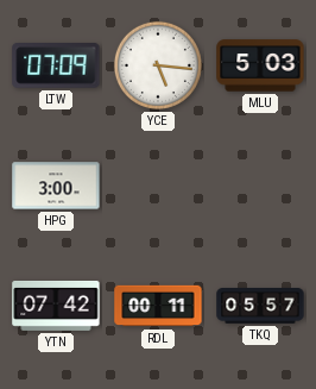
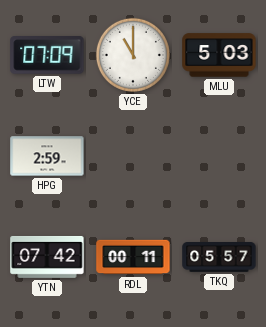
YCE: 5:16 -> 11:00 (133, 55)
HPG: 3:00 -> 2:59 (47, 156)
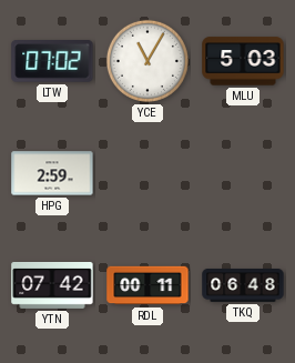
LTW: 07:09 -> 07:02 (52, 62)
YCE: 11:00 -> 11:05 (147, 61)
TKQ: 05:57 -> 06:48 (243, 286)
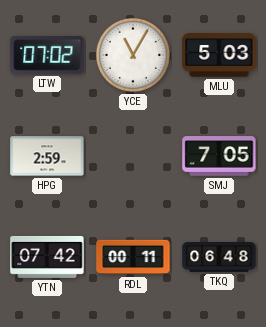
SMJ: none -> 7:05 (219, 156)
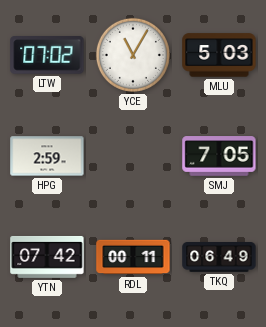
TKQ: 06:48 -> 06:49 (219, 258)
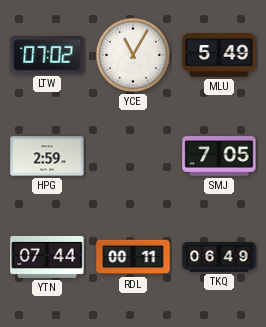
MLU: 5:03 -> 5:49 (219, 55)
YTN: 07:42 -> 07:44 (47, 257)
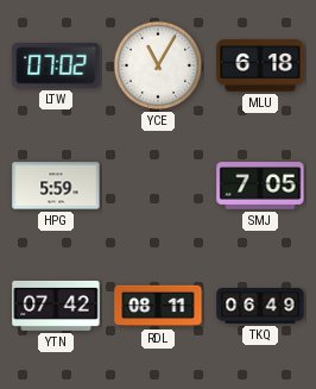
MLU: 5:49 -> 6:18 (260, 65)
HPG: 2:59 -> 5:59 (56, 186)
YTN: 07:44 -> 07:42 (56, 306)
RDL: 00:11 -> 08:11 (158, 306)
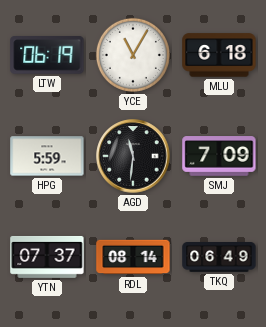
LTW: 07:02 -> 06:19 (47, 56)
AGD: none -> 11:31 (133, 156)
SMJ: 7:05 -> 7:09 (219, 156)
YTN: 07:42 -> 07:37 (47, 257)
RDL: 08:11 -> 08:14 (133, 257)
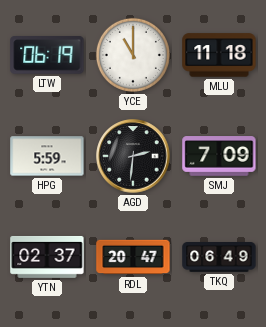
YCE: 11:05 -> 11:00 (133, 55)
MLU: 6:18 -> 11:18 (219, 55)
AGD: 11:31 -> 2:31 (133, 156)
YTN: 07:37 -> 02:37 (47, 257)
RDL: 08:14 -> 20:47 (133, 257)
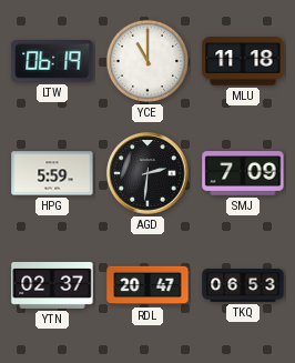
TKQ: 06:49 -> 06:53 (243, 286)
